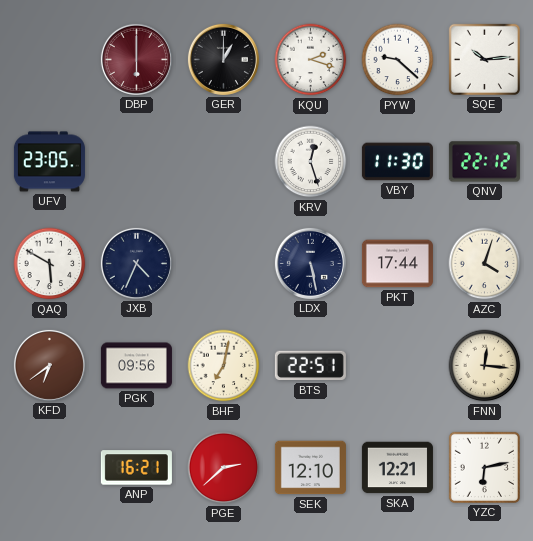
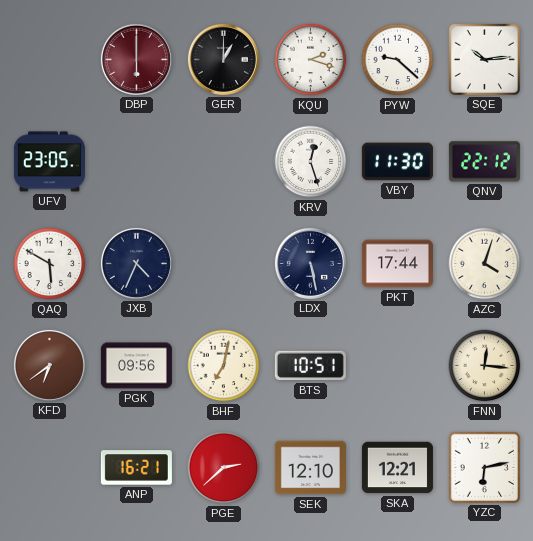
BTS: 22:51 -> 10:51 (310, 366)
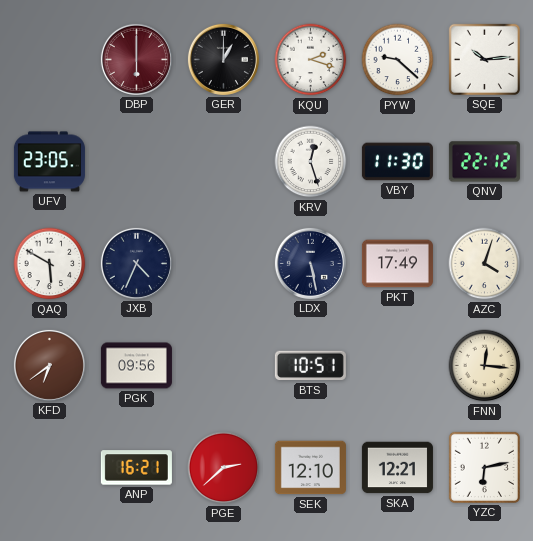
PKT: 17:44 -> 17:49 (397, 264)
BHF: 7:02 -> none (224, 366)
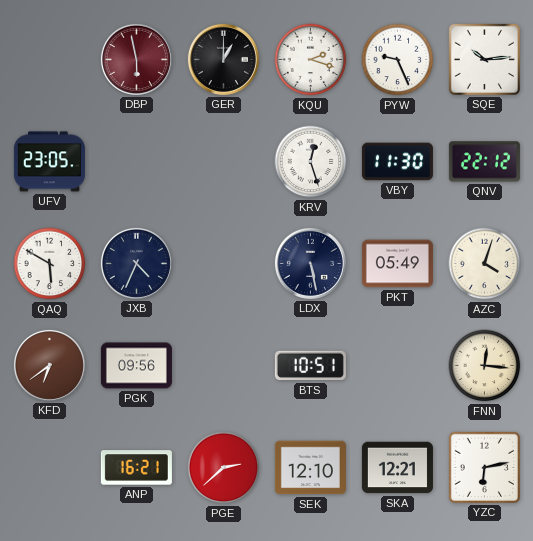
DBP: 6:00 -> 5:58 (136, 59)
PYW: 9:22 -> 9:26 (398, 60)
PKT: 17:49 -> 05:49 (397, 264)
